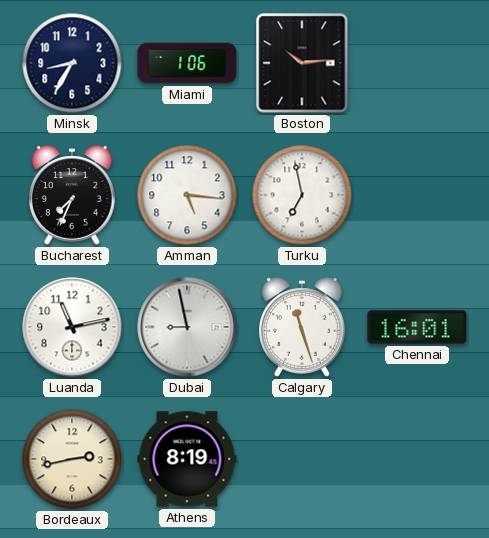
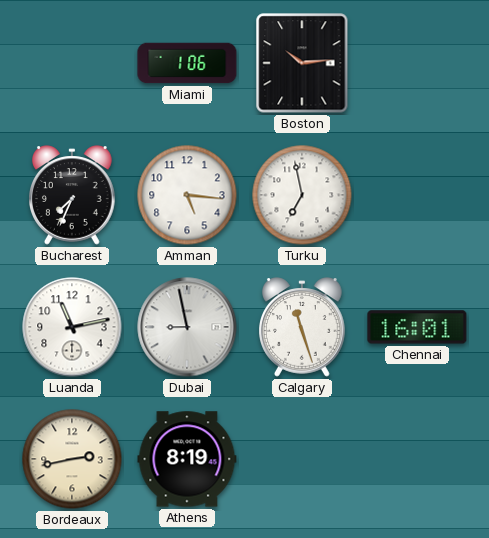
Minsk: 8:35 -> none (72, 63)
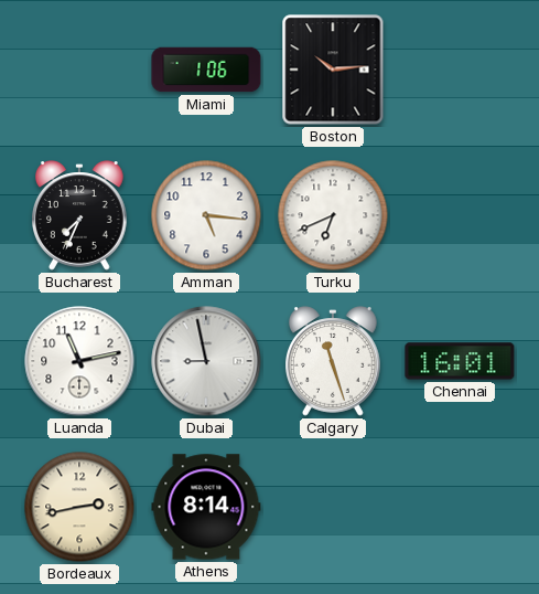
Turku: 6:58 -> 6:41 (333, 215)
Athens: 8:19 -> 8:14 (206, 507)
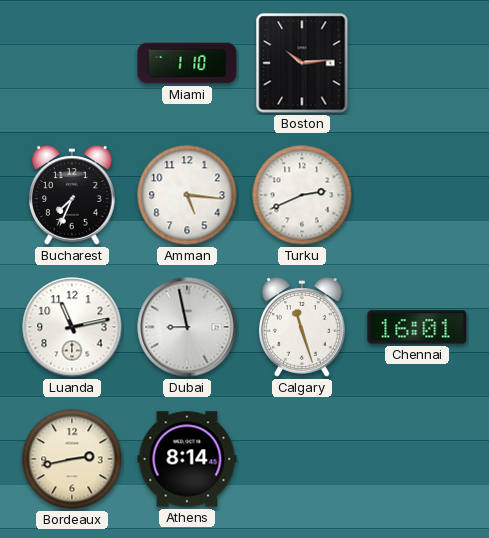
Miami: 1:06 -> 1:10 (187, 63)
Turku: 6:41 -> 2:41 (302, 195)
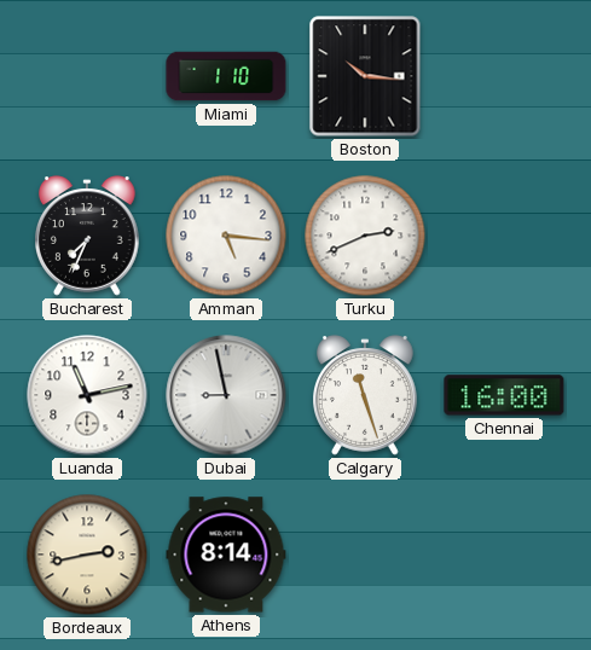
Boston: 10:14 -> 10:16 (365, 76)
Chennai: 16:01 -> 16:00 (504, 395)
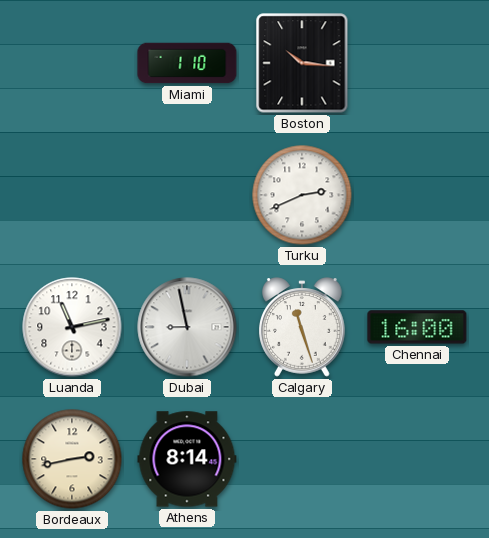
Bucharest: 7:34 -> none (88, 236)
Amman: 5:16 -> none (226, 236)
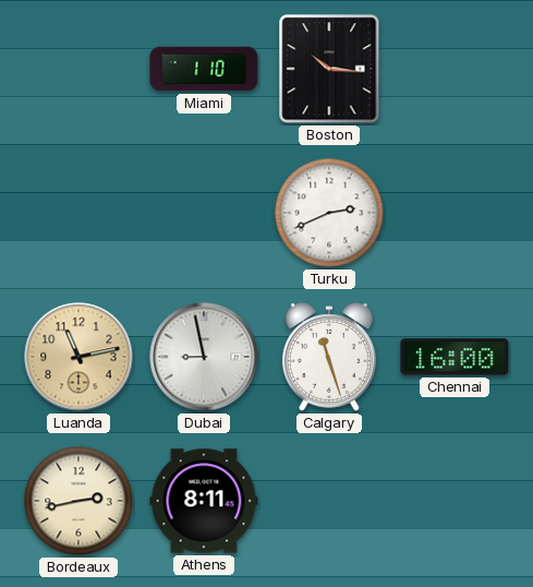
Luanda dial: white -> champagne (78, 357)
Athens: 8:14 -> 8:11 (204, 501)
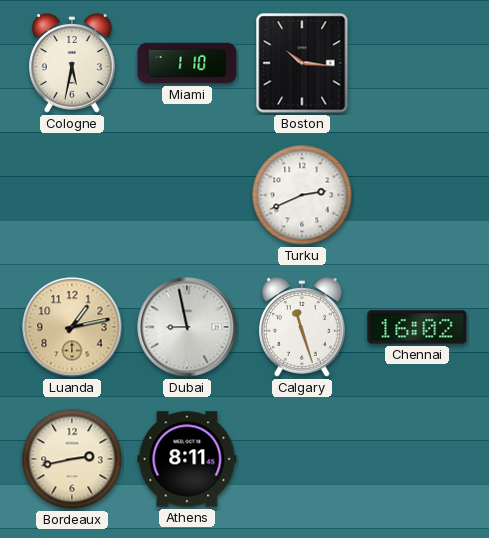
Cologne: none -> 5:32 (73, 63)
Luanda: 11:13 -> 1:13 (72, 327)
Chennai: 16:00 -> 16:02 (417, 327)
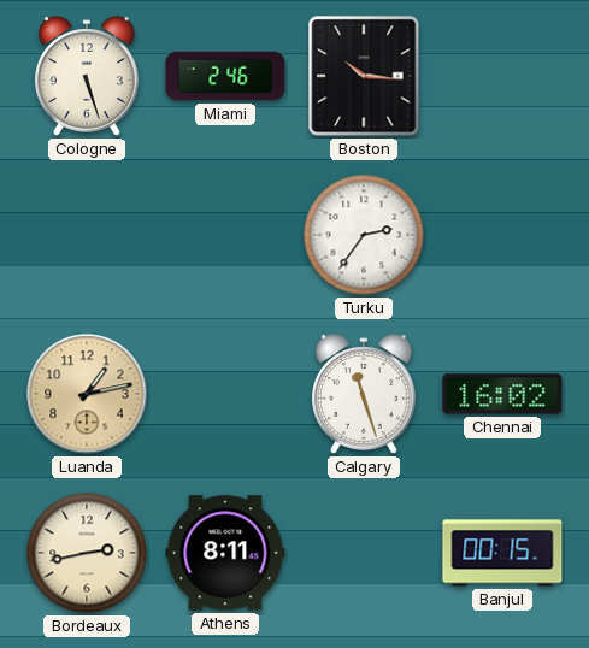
Cologne: 5:32 -> 5:27 (88, 76)
Miami: 1:10 -> 2:46 (225, 76)
Turku: 2:41 -> 2:36 (364, 235)
Dubai: 8:58 -> none (187, 327)
Banjul: none -> 00:15 (502, 553)
